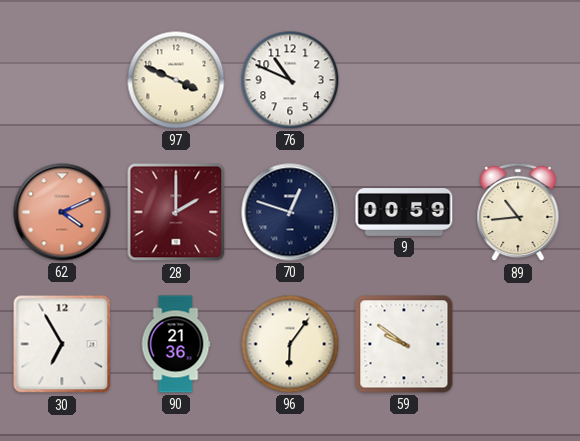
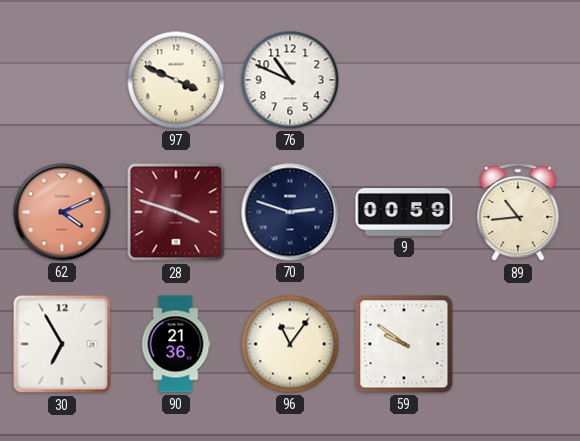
28: 2:00 -> 3:48 (176, 212)
70: 12:48 -> 2:48 (290, 212)
96: 6:06 -> 11:06 (290, 344)
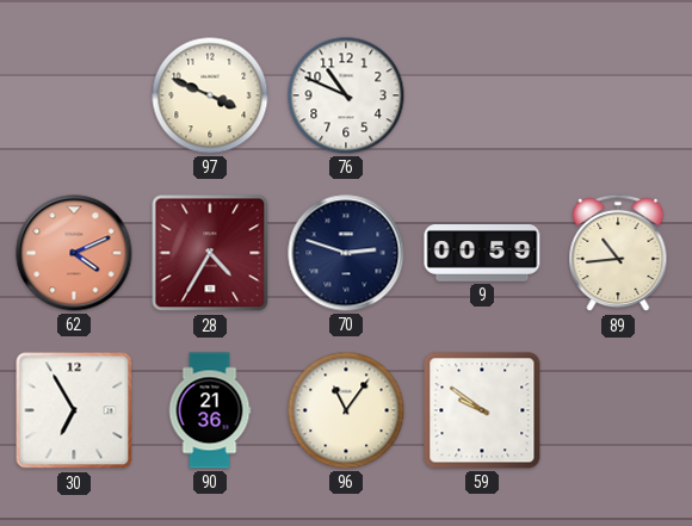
28: 3:48 -> 4:35 (210, 253)
